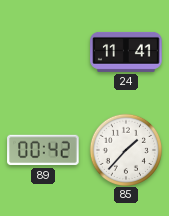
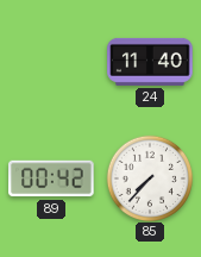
24: 11:41 -> 11:40 (150, 62)
85: 1:37 -> 7:37 (149, 177)
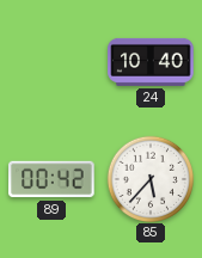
24: 11:40 -> 10:40 (151, 62)
85: 7:37 -> 5:37 (149, 178)
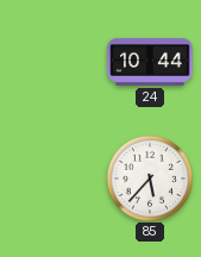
24: 10:40 -> 10:44 (150, 62)
89: 00:42 -> none (51, 179)
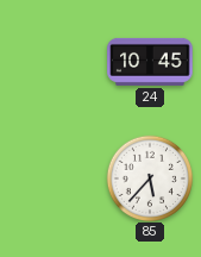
24: 10:44 -> 10:45 (150, 62)
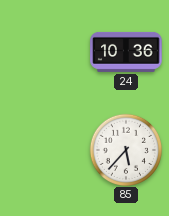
24: 10:45 -> 10:36 (126, 52)
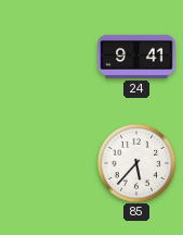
24: 10:36 -> 9:41 (136, 57)
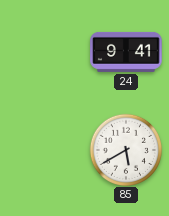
85: 5:37 -> 5:40 (125, 149)
